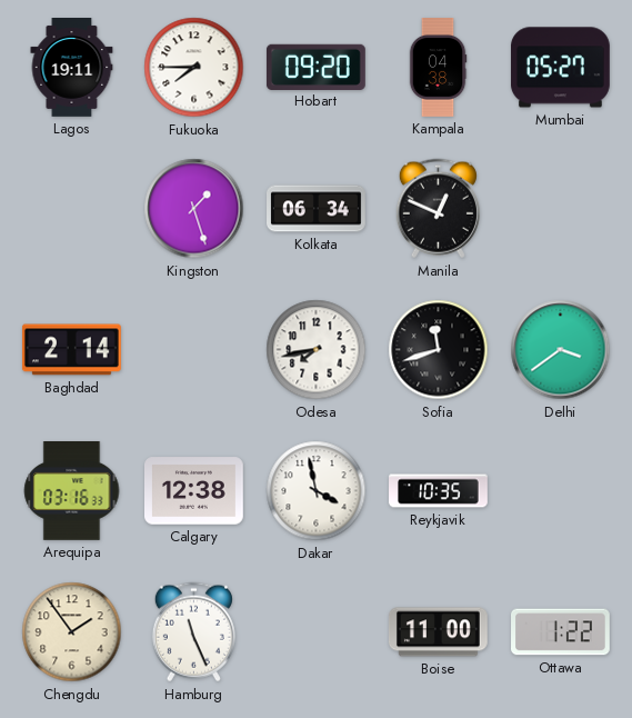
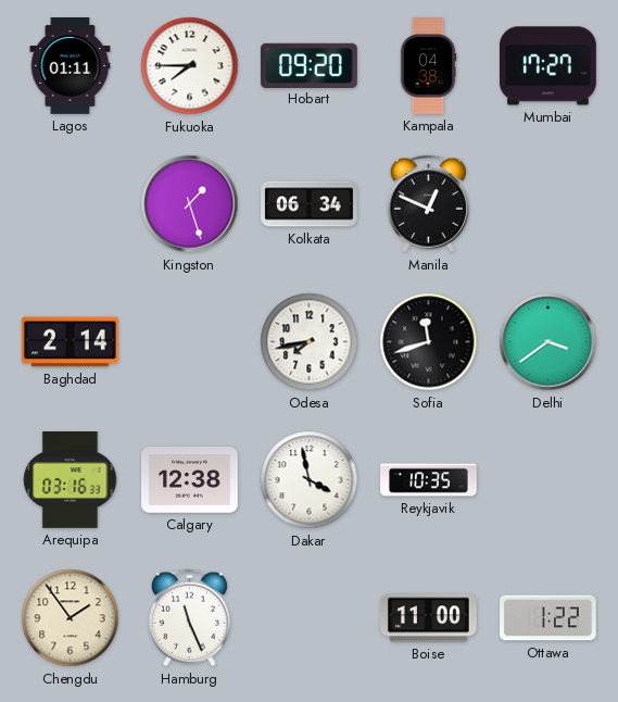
Lagos: 19:11 -> 01:11 (71, 66)
Mumbai: 05:27 -> 17:27 (548, 66)
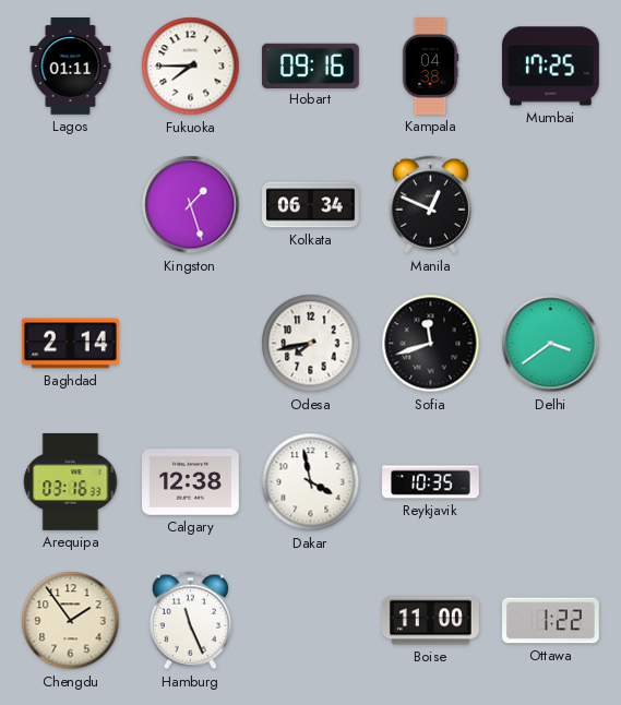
Hobart: 09:20 -> 09:16 (310, 65)
Mumbai: 17:27 -> 17:25 (551, 67)
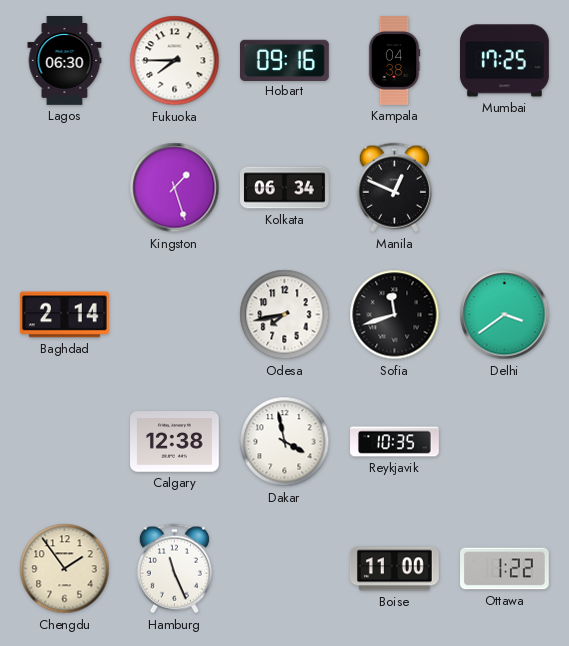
Lagos: 01:11 -> 06:30 (65, 61)
Arequipa: 03:16 -> none (71, 482)
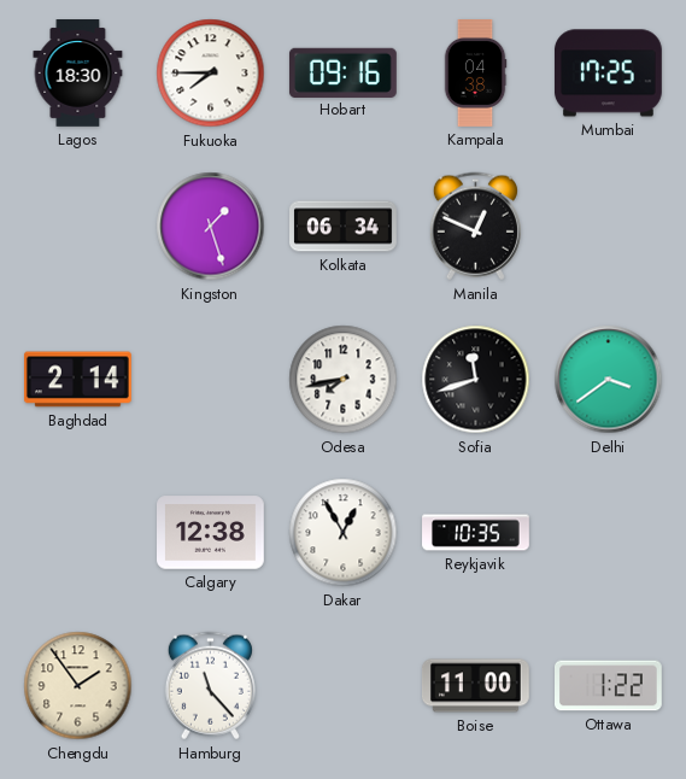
Lagos: 06:30 -> 18:30 (78, 74)
Dakar: 3:58 -> 12:55 (344, 533)
Hamburg: 11:26 -> 11:23 (210, 686)
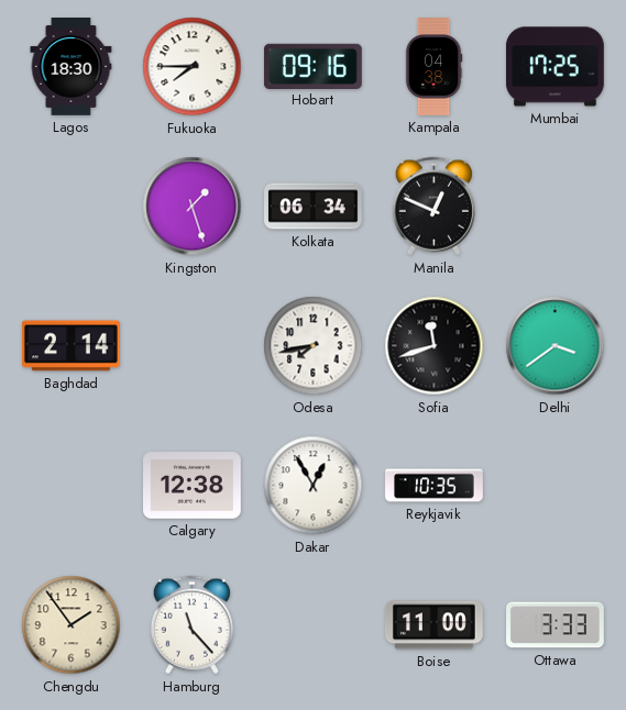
Ottawa: 1:22 -> 3:33 (556, 625)
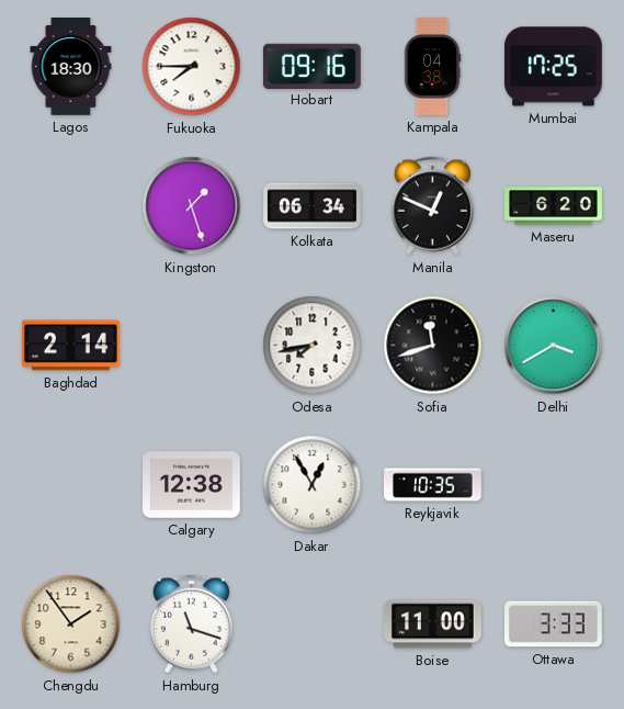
Maseru: none -> 6:20 (554, 206)
Delhi: 3:39 -> 3:40 (554, 346)
Hamburg: 11:23 -> 11:18 (191, 624)
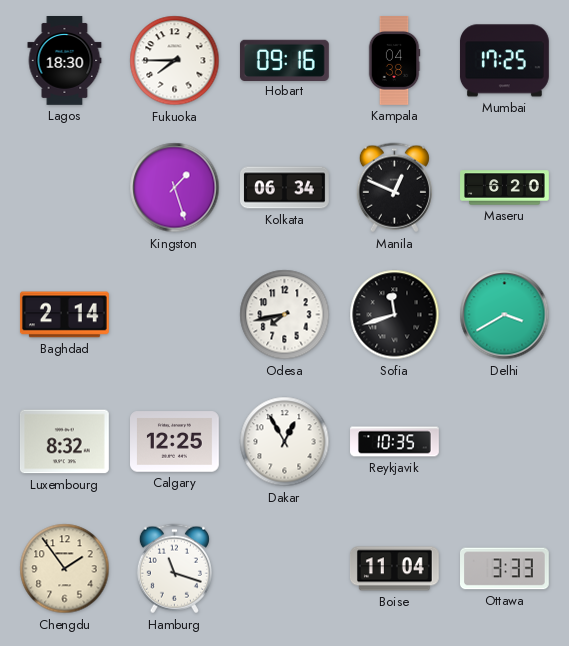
Luxembourg: none -> 8:32 (64, 442)
Calgary: 12:38 -> 12:25 (175, 442)
Boise: 11:00 -> 11:04 (394, 569)
